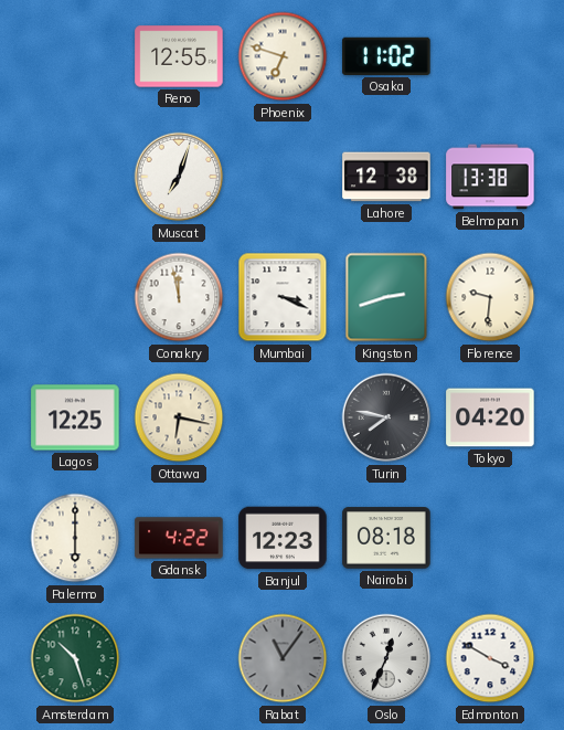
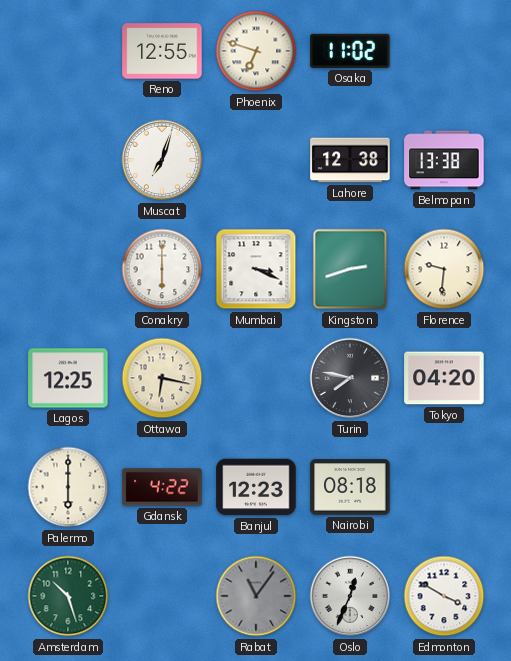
Conakry: 11:58 -> 6:00 (162, 269)
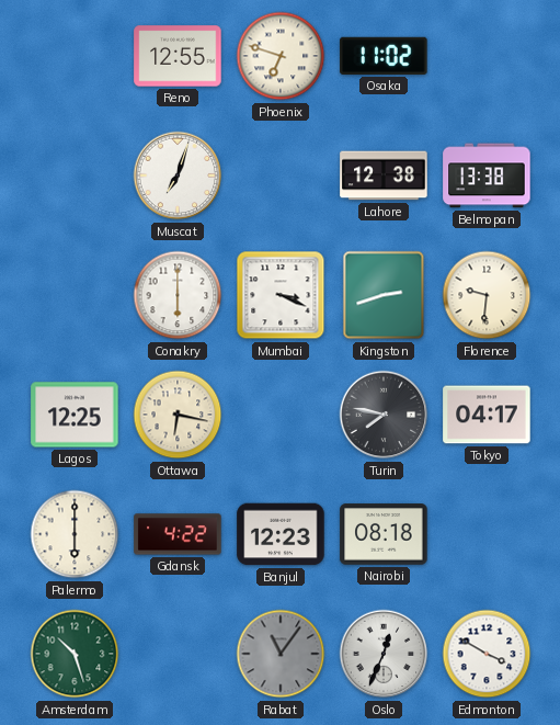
Tokyo: 04:20 -> 04:17 (487, 415)
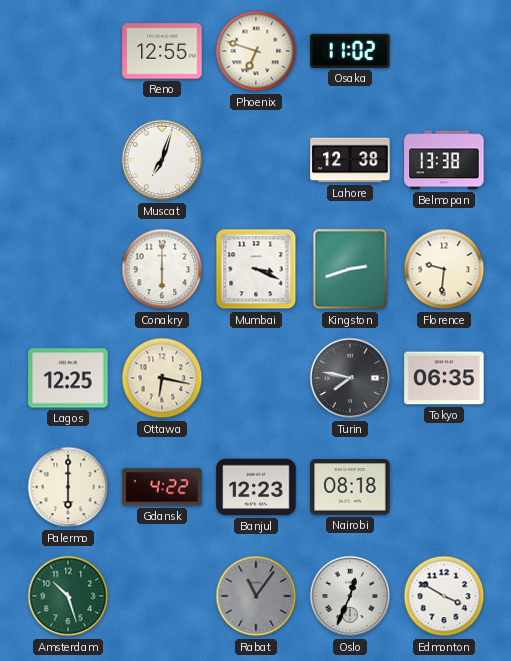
Tokyo: 04:17 -> 06:35 (444, 378)
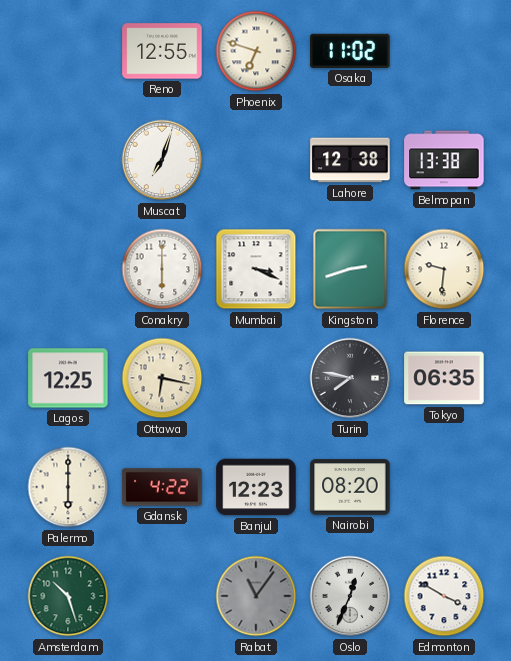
Nairobi: 08:18 -> 08:20 (350, 487)
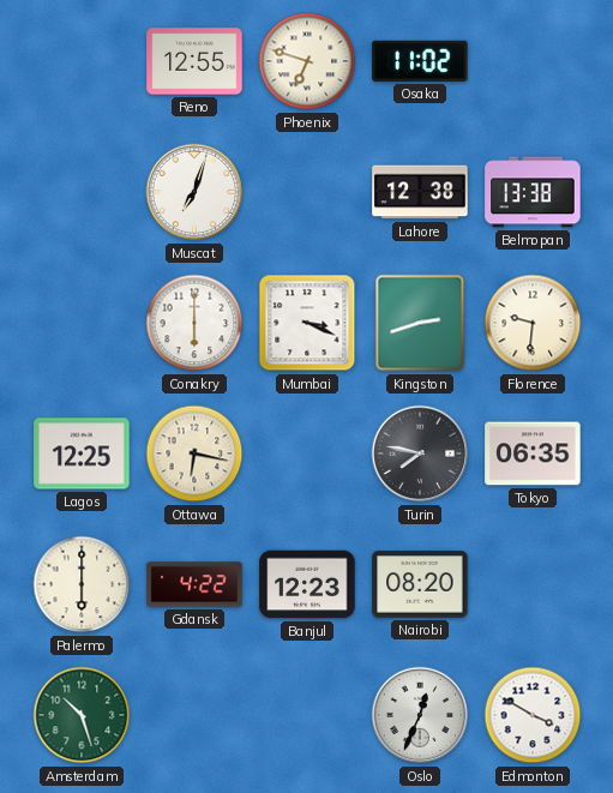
Rabat: 11:06 -> none (256, 596)
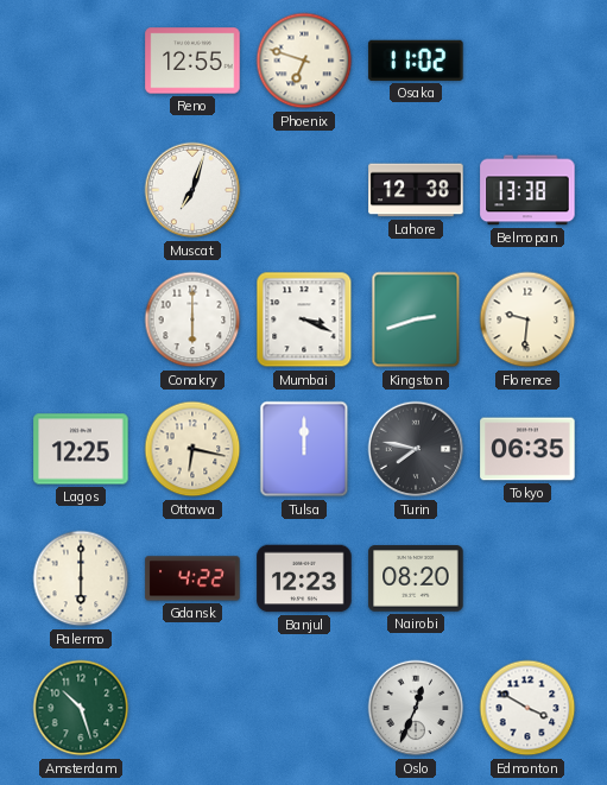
Tulsa: none -> 12:00 (304, 449)
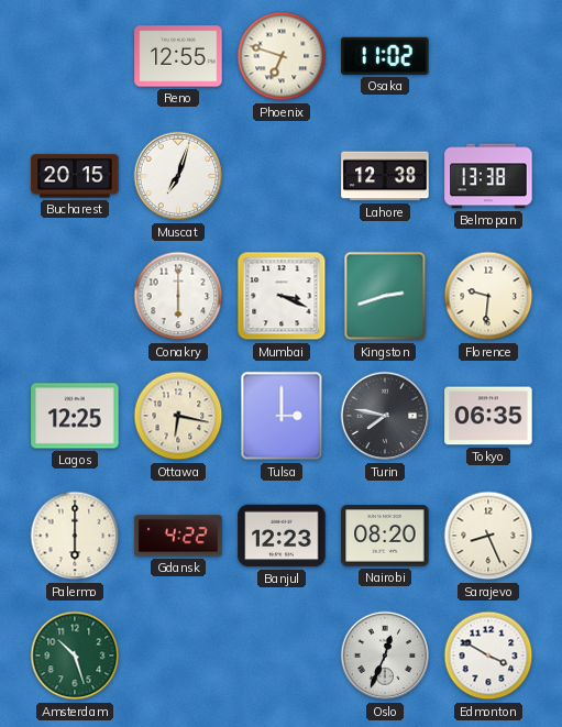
Bucharest: none -> 20:15 (75, 176)
Tulsa: 12:00 -> 3:00 (282, 416)
Sarajevo: none -> 8:26 (488, 536)
